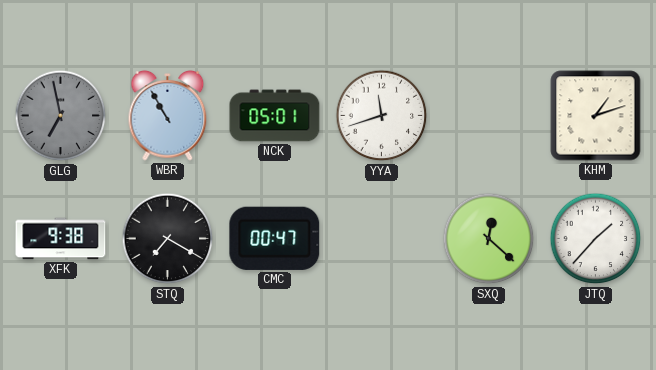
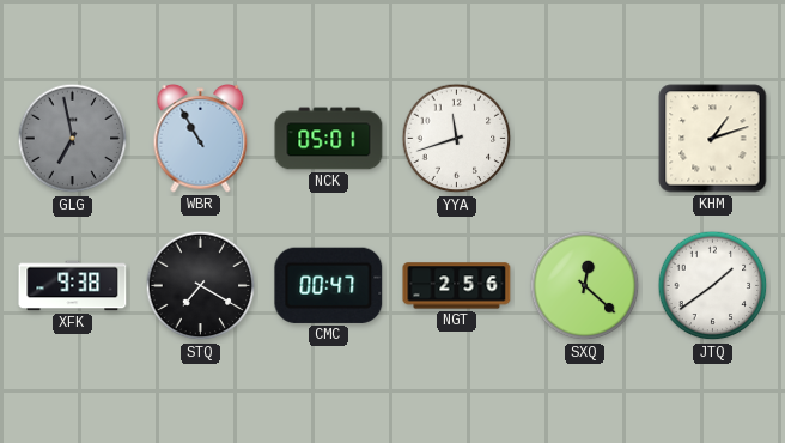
NGT: none -> 2:56 (457, 286)
JTQ: 1:37 -> 1:39 (713, 286)
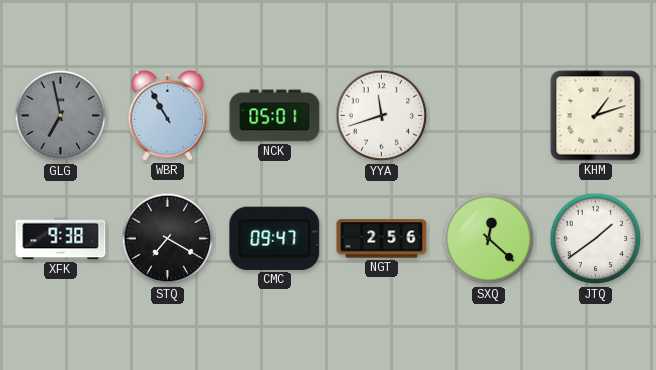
CMC: 00:47 -> 09:47 (275, 238)
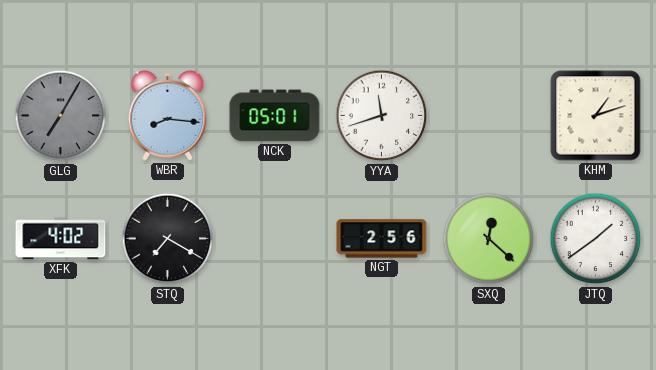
GLG: 6:58 -> 7:05 (61, 116)
WBR: 10:55 -> 8:16 (168, 115)
XFK: 9:38 -> 4:02 (61, 239)
CMC: 09:47 -> none (275, 238)
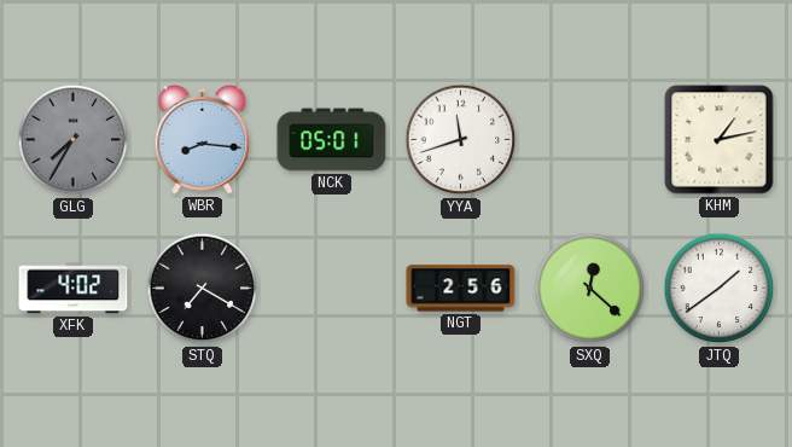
GLG: 7:05 -> 7:35 (74, 140)
KHM: 1:12 -> 1:13 (720, 140)
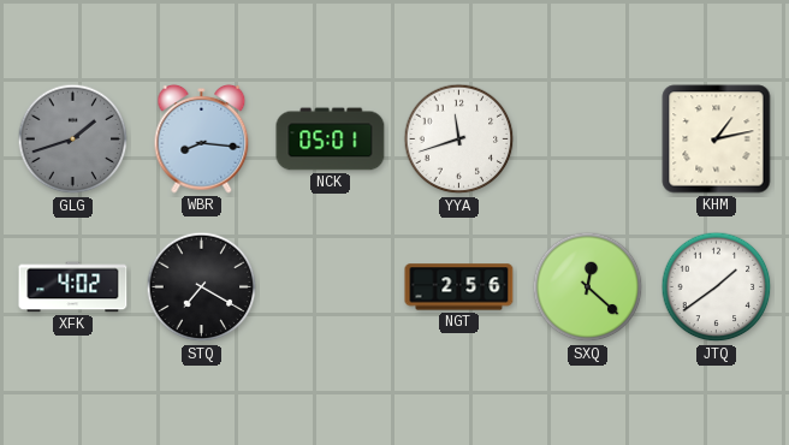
GLG: 7:35 -> 1:42 (73, 140)
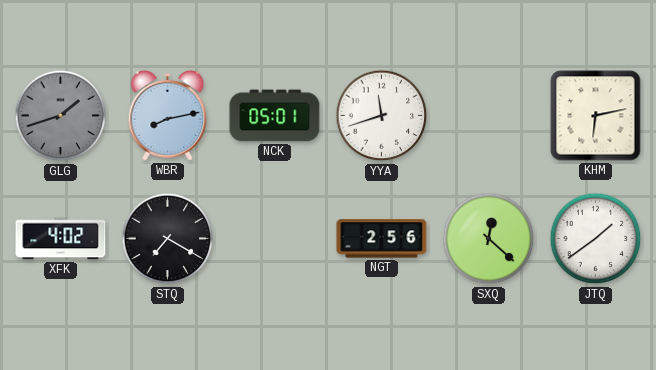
WBR: 8:16 -> 8:13 (168, 115)
KHM: 1:13 -> 6:13 (596, 116)
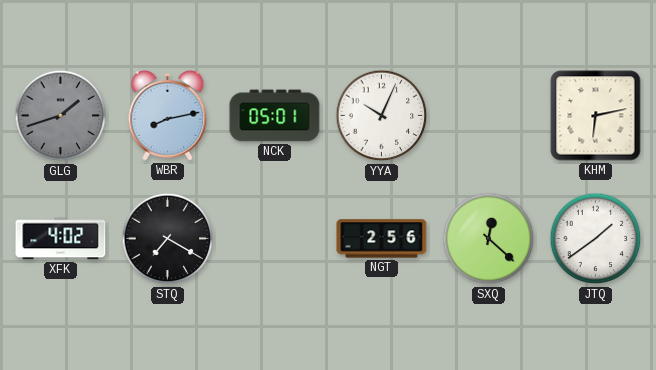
YYA: 11:42 -> 10:04 (382, 116)
